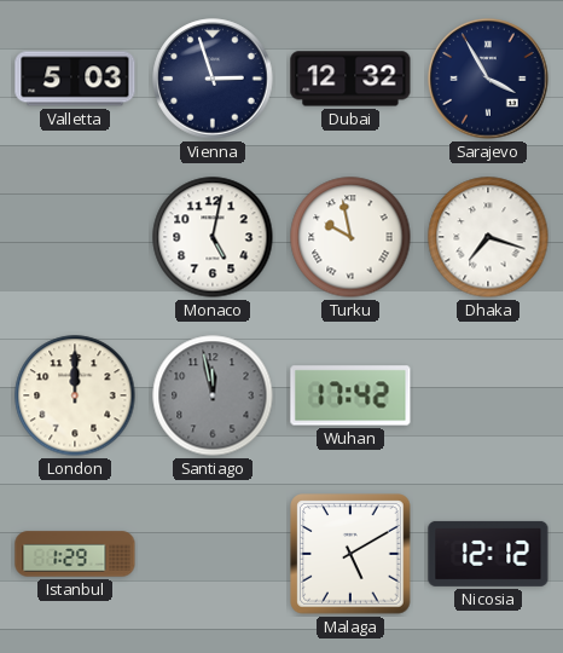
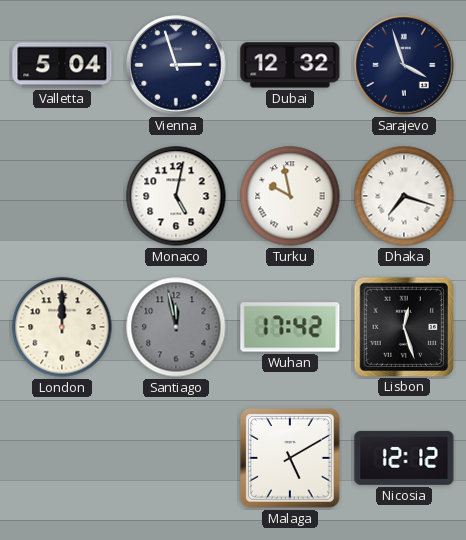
Valletta: 5:03 -> 5:04 (62, 65)
Sarajevo: 3:55 -> 3:57 (404, 65)
Lisbon: none -> 12:27 (403, 326)
Istanbul: 1:29 -> none (75, 554)
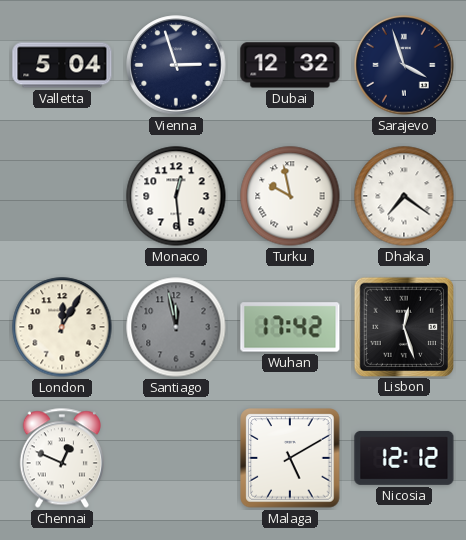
Monaco: 5:02 -> 12:29 (176, 196)
Dhaka: 7:18 -> 7:21 (404, 196)
London: 12:00 -> 12:05 (62, 327)
Chennai: none -> 12:49 (62, 458)
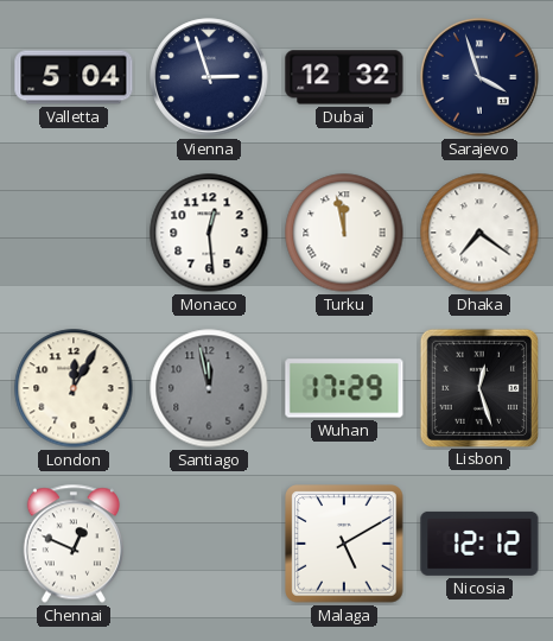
Turku: 9:58 -> 11:58 (344, 233)
Wuhan: 17:42 -> 17:29 (344, 388)
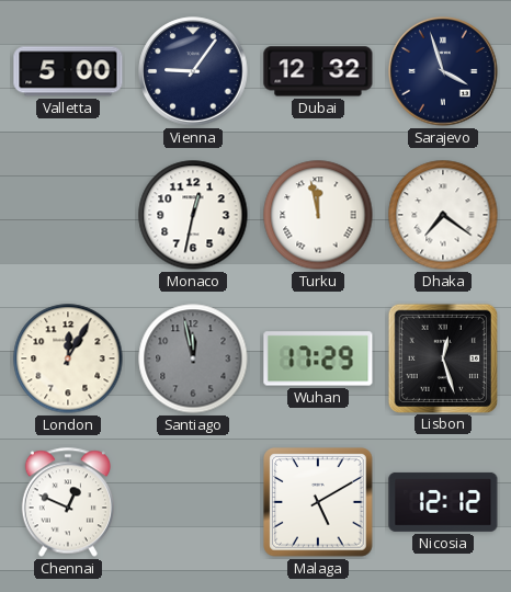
Valletta: 5:04 -> 5:00 (68, 71)
Vienna: 2:57 -> 9:06 (193, 71)
Monaco: 12:29 -> 12:32 (193, 215)
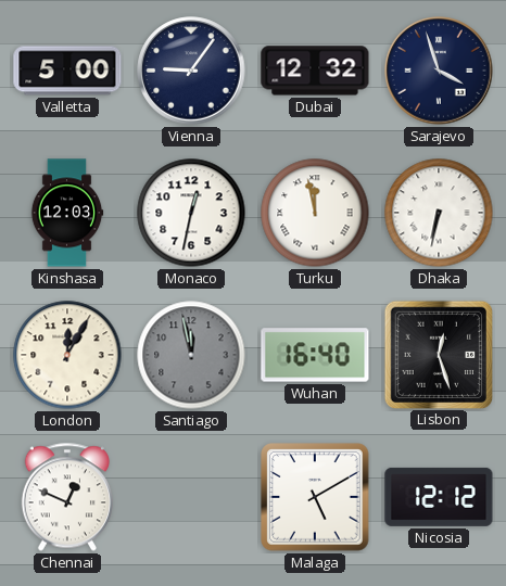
Kinshasa: none -> 12:03 (67, 213)
Dhaka: 7:21 -> 6:32 (439, 213)
Wuhan: 17:29 -> 16:40 (315, 355)
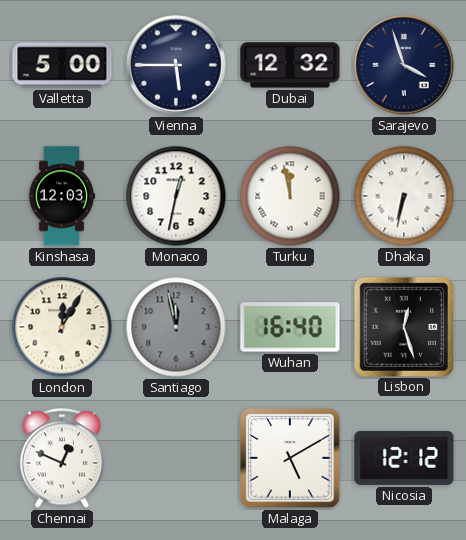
Vienna: 9:06 -> 5:45 (176, 65)
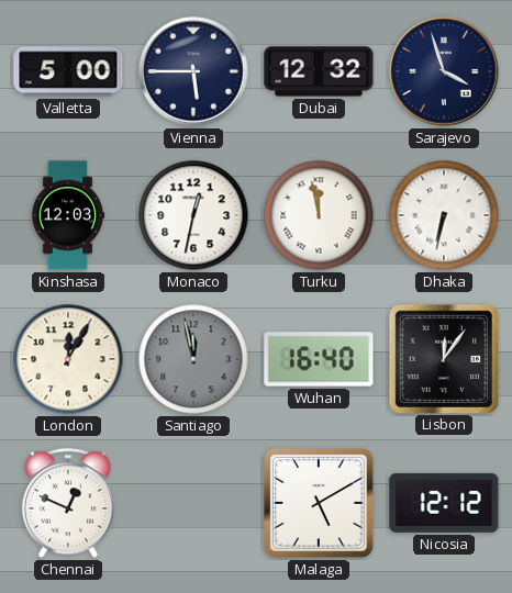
Lisbon: 12:27 -> 12:06 (443, 358)
